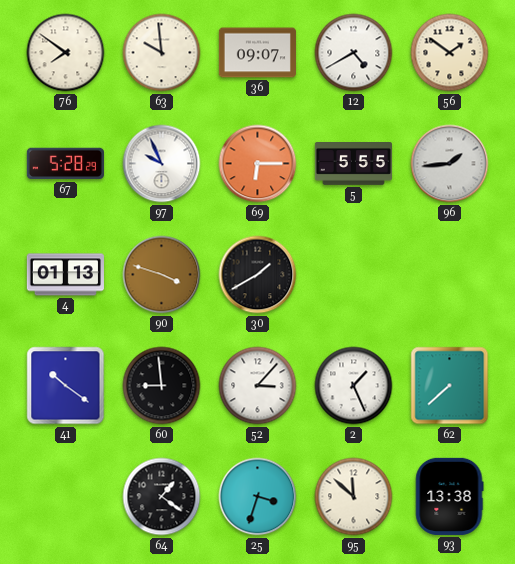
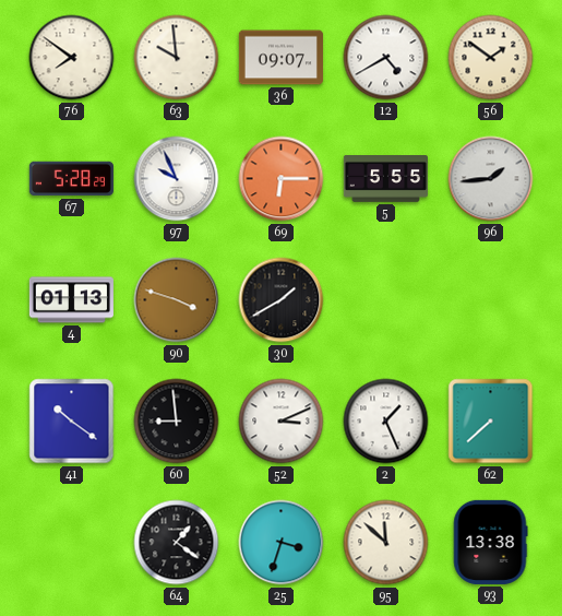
52: 3:07 -> 3:11 (282, 422)
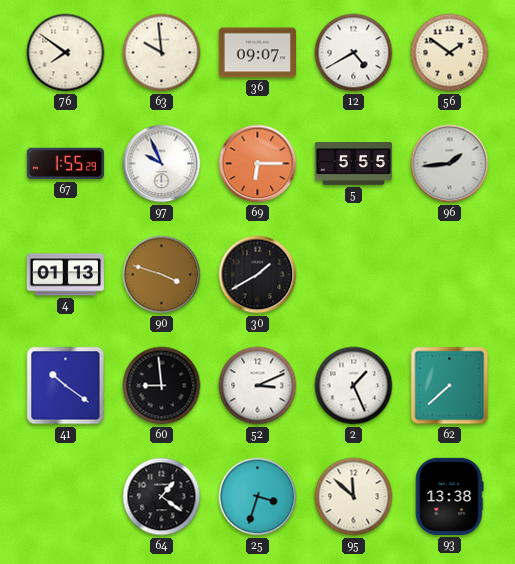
67: 5:28 -> 1:55 (65, 164)
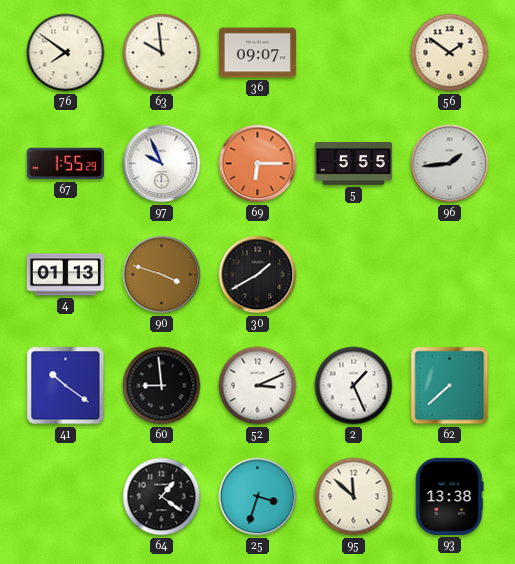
12: 4:40 -> none (354, 53)
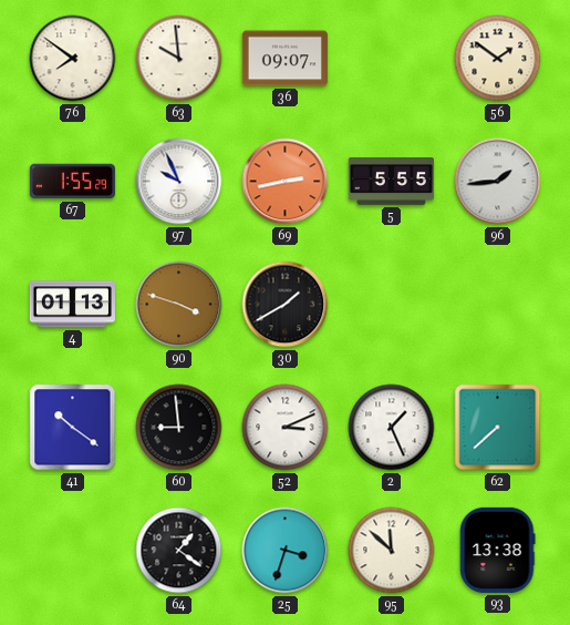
69: 6:15 -> 2:43 (286, 182)
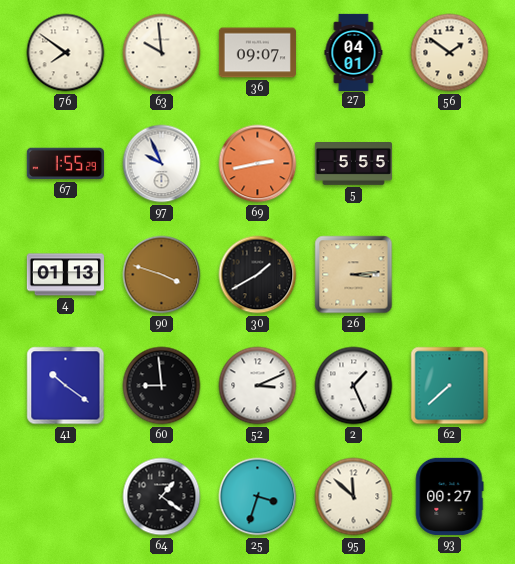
27: none -> 04:01 (354, 52)
96: 1:44 -> none (498, 182)
26: none -> 3:14 (354, 275)
93: 13:38 -> 00:27 (449, 496)
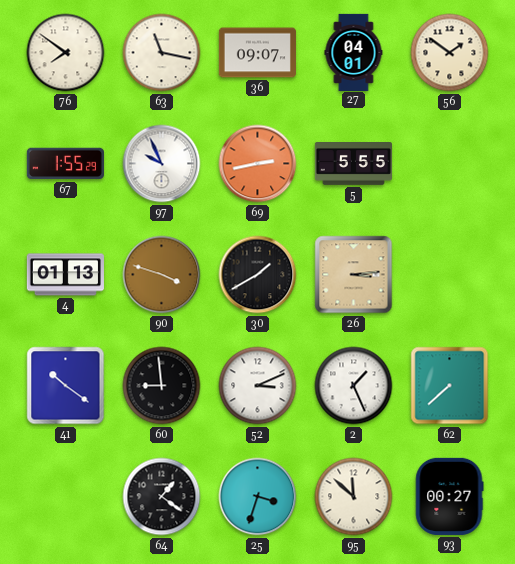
63: 9:59 -> 11:17 (162, 53)
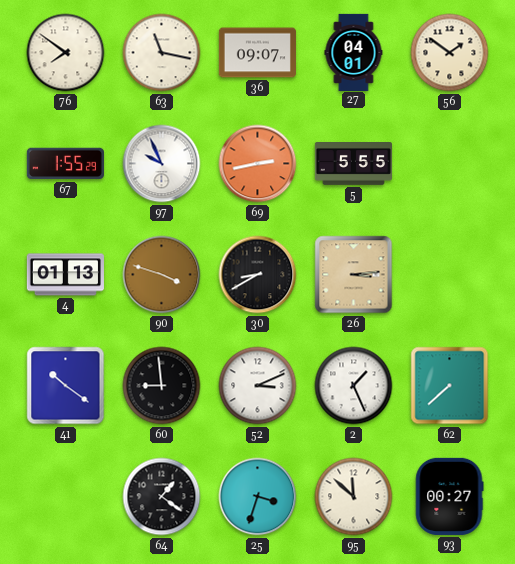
30: 1:40 -> 8:40 (258, 275)
